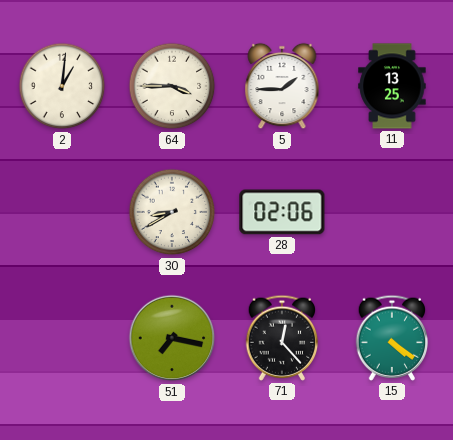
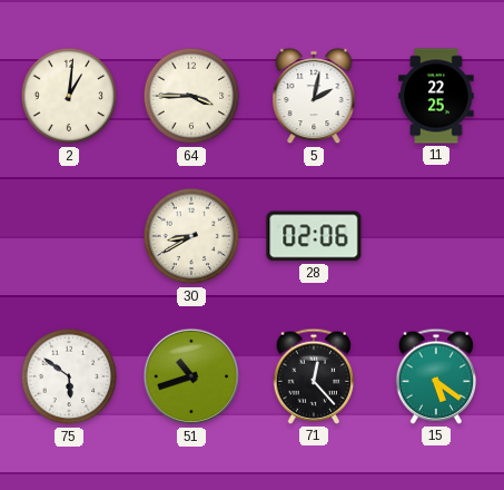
5: 1:45 -> 2:02 (314, 96)
11: 13:25 -> 22:25 (436, 96)
75: none -> 5:51 (69, 376)
51: 7:17 -> 10:42 (191, 376)
15: 4:21 -> 5:21 (436, 376)
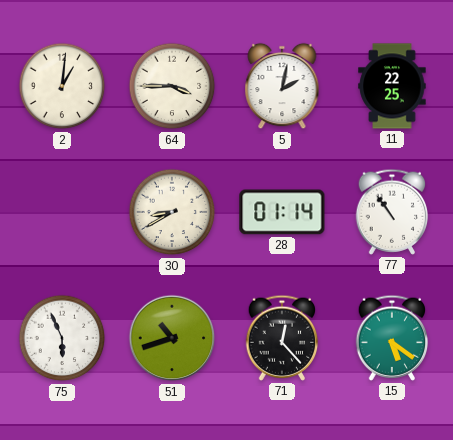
28: 02:06 -> 01:14 (282, 212)
77: none -> 10:54 (392, 212)
75: 5:51 -> 5:56 (62, 338)
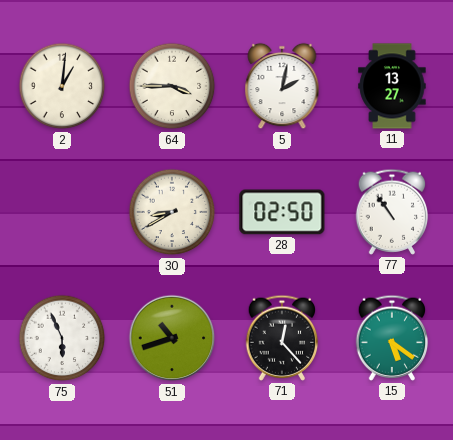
11: 22:25 -> 13:27 (392, 86)
28: 01:14 -> 02:50 (282, 212)
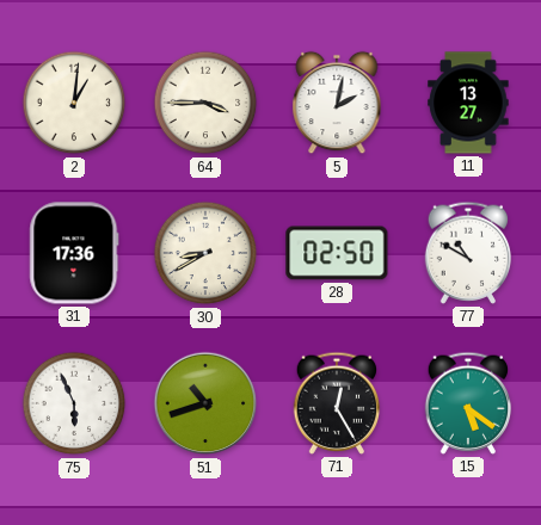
31: none -> 17:36 (74, 253)
77: 10:54 -> 10:50 (468, 253)
71: 12:23 -> 12:25 (337, 403)
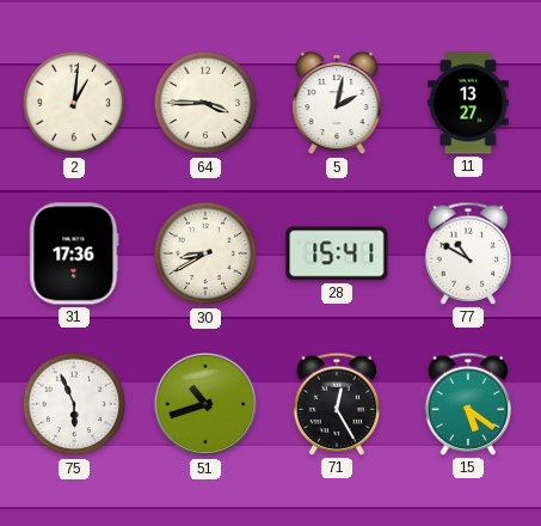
28: 02:50 -> 15:41 (337, 253)
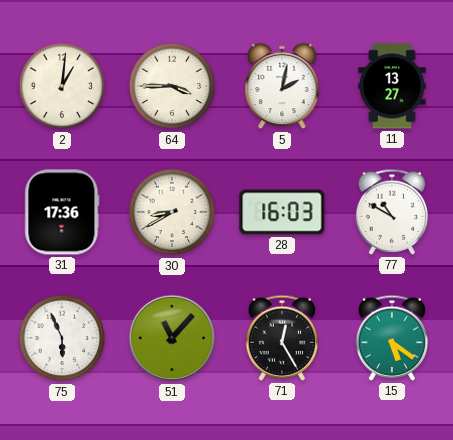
28: 15:41 -> 16:03 (282, 212)
51: 10:42 -> 11:07 (172, 338)
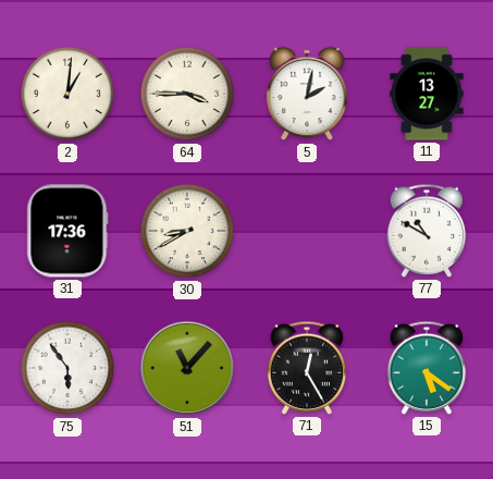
28: 16:03 -> none (282, 212)
75: 5:56 -> 5:54 (67, 368)
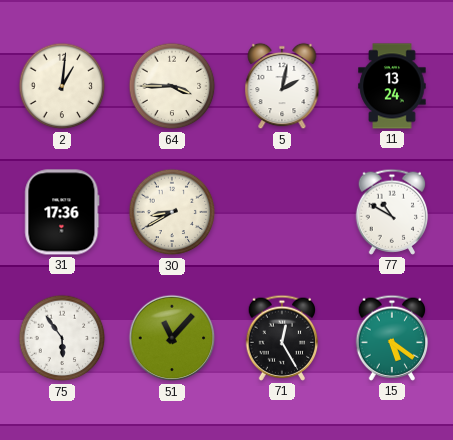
11: 13:27 -> 13:24 (392, 86)
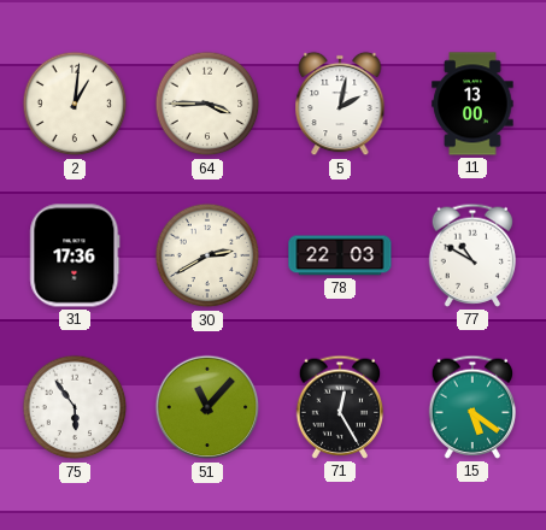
11: 13:24 -> 13:00 (472, 104)
30: 8:40 -> 2:40 (207, 255)
78: none -> 22:03 (340, 255)
